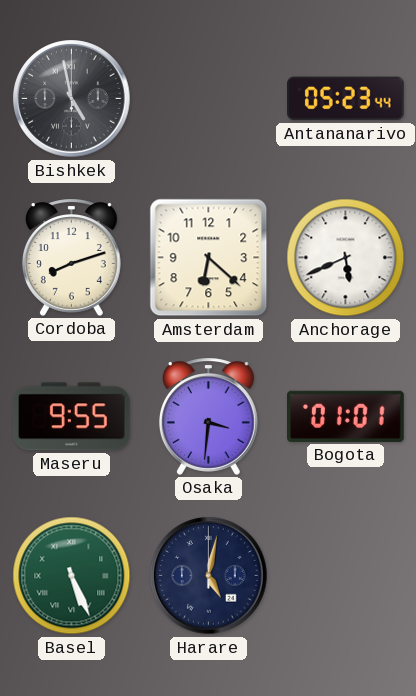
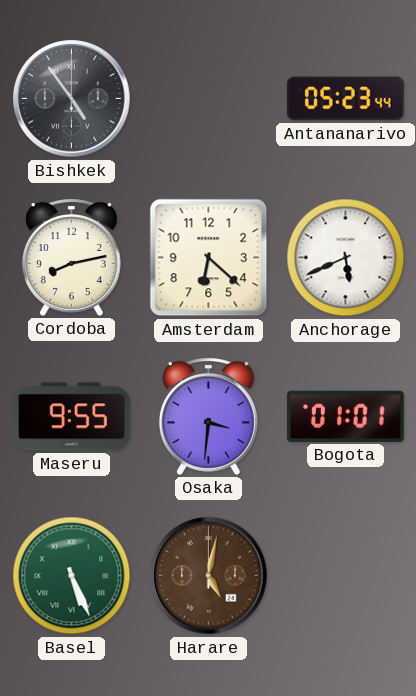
Bishkek: 4:58 -> 4:54 (72, 99)
Cordoba: 8:12 -> 8:13 (71, 257)
Harare dial: navy -> brown (209, 576)
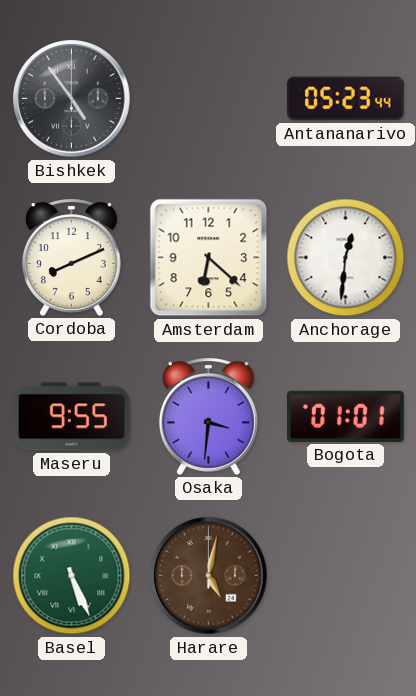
Cordoba: 8:13 -> 8:11 (71, 257)
Anchorage: 5:41 -> 12:31 (346, 258)
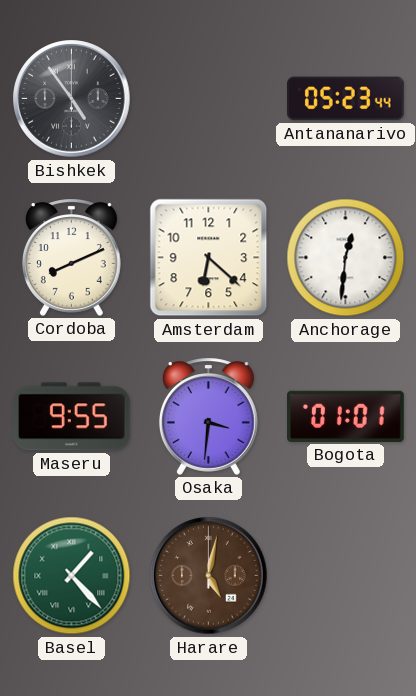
Basel: 5:26 -> 1:23 (72, 576)
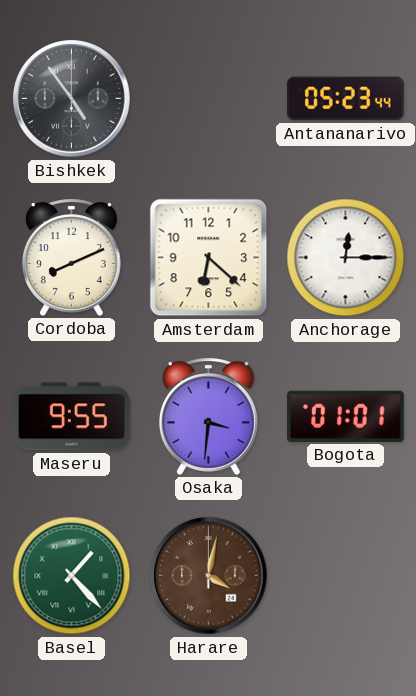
Anchorage: 12:31 -> 12:15 (346, 258)
Harare: 5:02 -> 4:02 (209, 576)
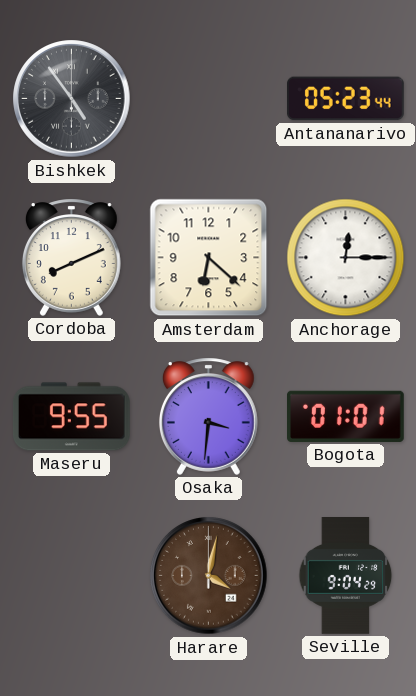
Basel: 1:23 -> none (72, 576)
Seville: none -> 9:04 (346, 576)
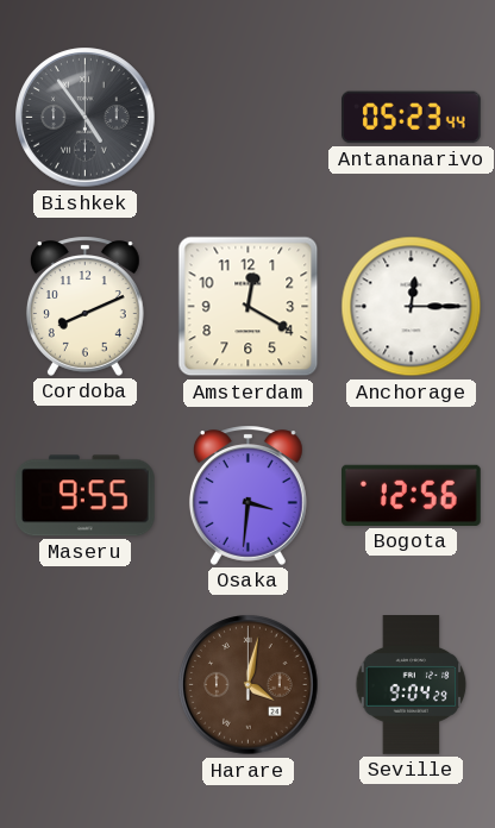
Amsterdam: 6:22 -> 12:20 (249, 307)
Bogota: 01:01 -> 12:56 (412, 495)
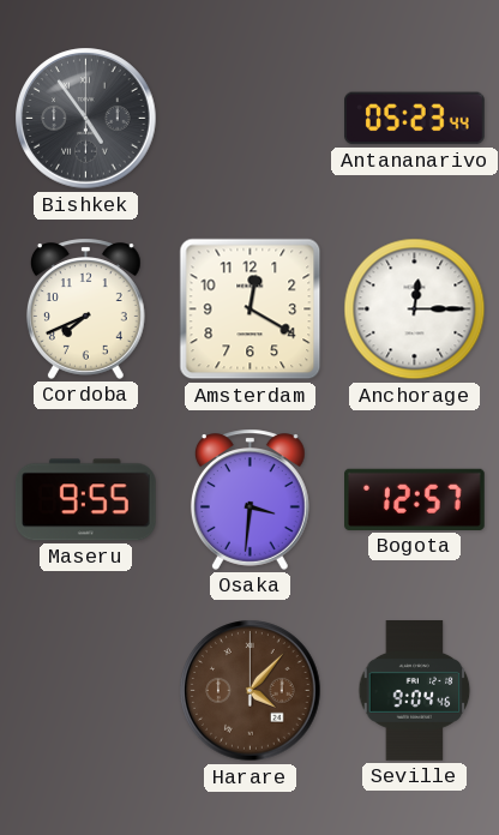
Cordoba: 8:11 -> 7:41 (85, 308)
Bogota: 12:56 -> 12:57 (415, 499)
Harare: 4:02 -> 4:07 (251, 691)
Seville: 9:04:29 -> 9:04:46 (415, 691)
